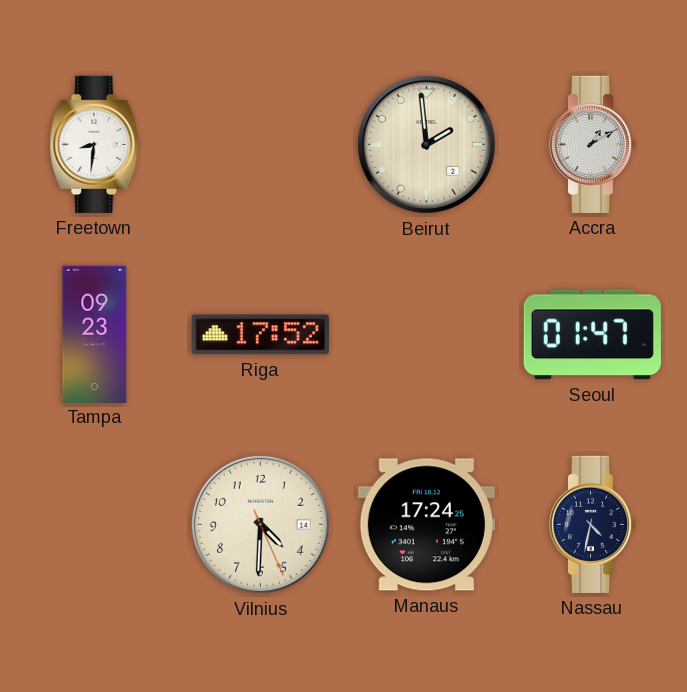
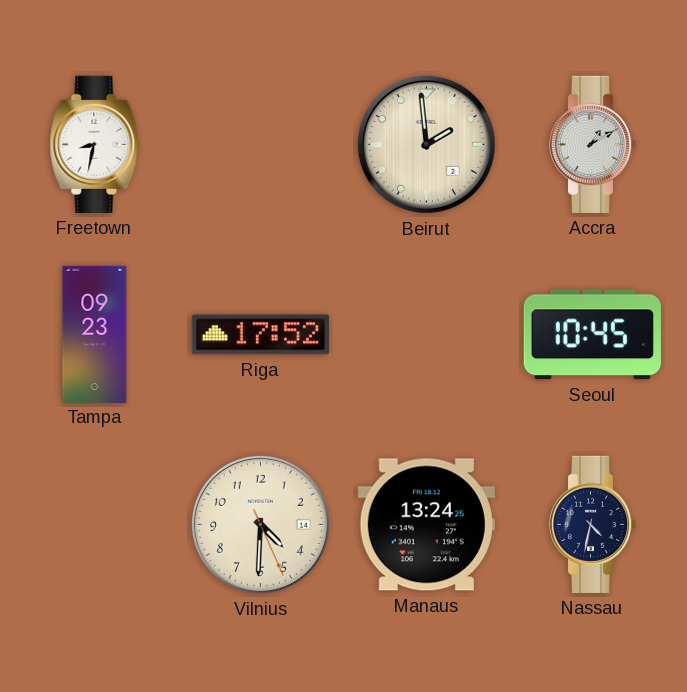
Freetown: 8:31 -> 8:32 (95, 144)
Seoul: 01:47 -> 10:45 (592, 335)
Manaus: 17:24 -> 13:24 (426, 525)
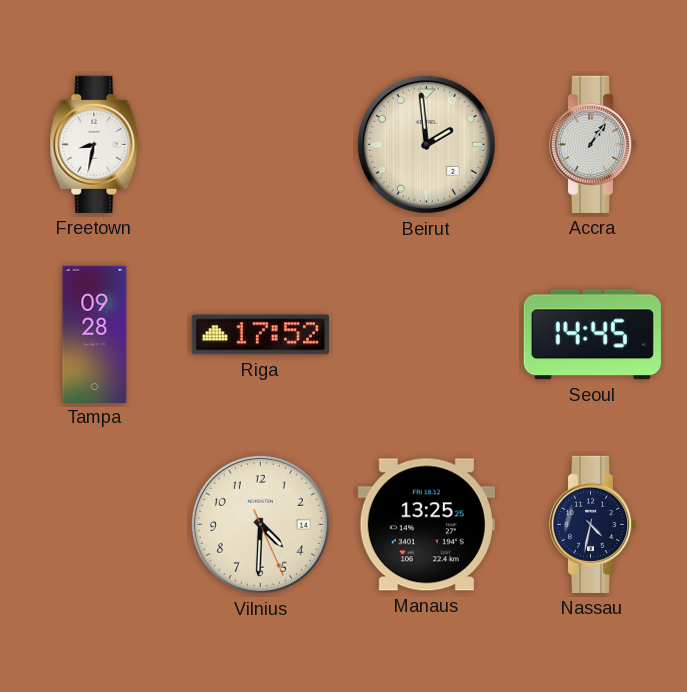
Accra: 1:10 -> 1:06 (593, 144)
Tampa: 09:23 -> 09:28 (95, 334)
Seoul: 10:45 -> 14:45 (592, 335)
Manaus: 13:24 -> 13:25 (426, 525)
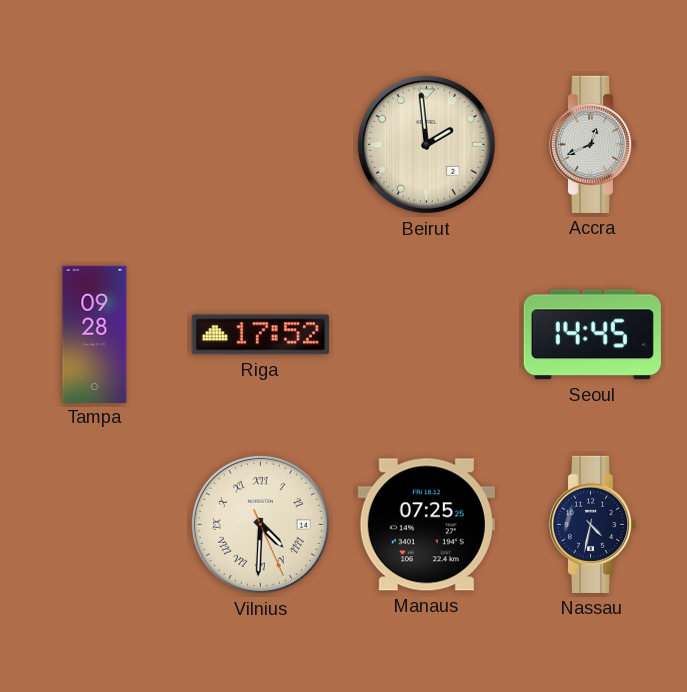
Freetown: 8:32 -> none (95, 144)
Accra: 1:06 -> 12:41 (593, 144)
Vilnius numerals: Arabic -> Roman (260, 524)
Manaus: 13:25 -> 07:25 (426, 525)
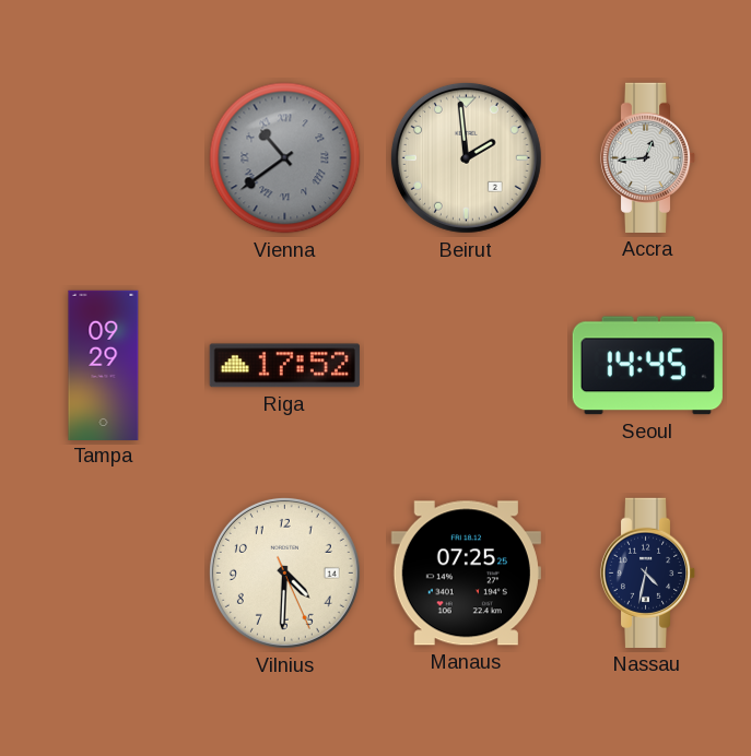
Vienna: none -> 10:39 (285, 158)
Accra: 12:41 -> 12:44 (648, 157)
Tampa: 09:28 -> 09:29 (104, 365)
Vilnius numerals: Roman -> Arabic (284, 572)
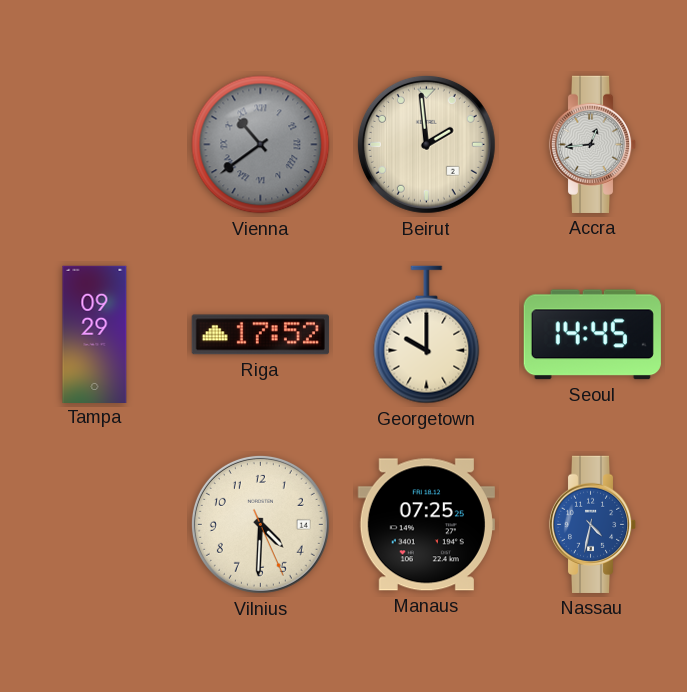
Georgetown: none -> 10:00 (427, 335)
Nassau dial: navy -> blue (593, 524)
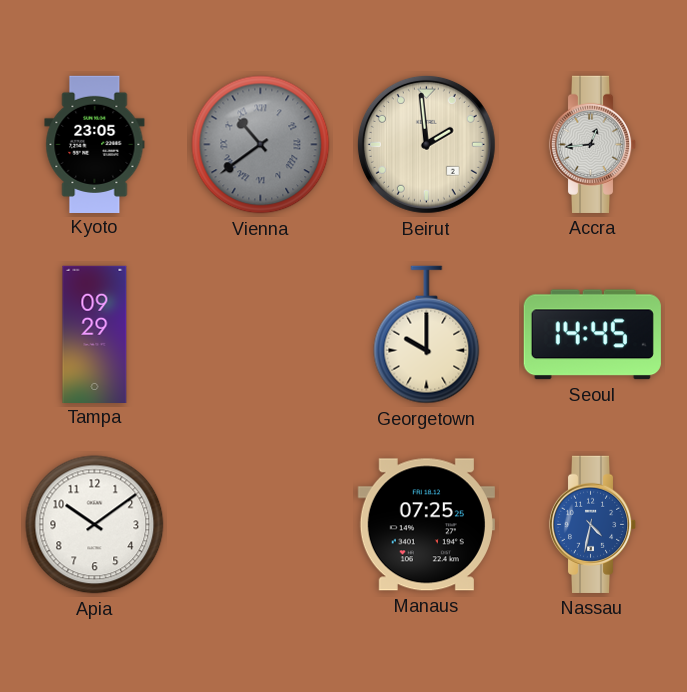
Kyoto: none -> 23:05 (95, 144)
Riga: 17:52 -> none (260, 335)
Apia: none -> 10:09 (95, 525)
Vilnius: 4:30 -> none (260, 524)
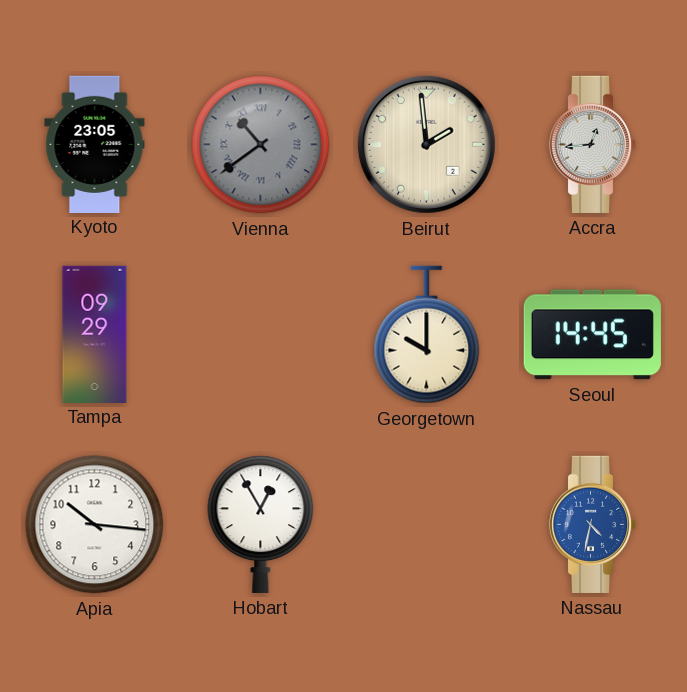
Apia: 10:09 -> 10:16 (95, 525)
Hobart: none -> 12:55 (261, 524)
Manaus: 07:25 -> none (426, 525)
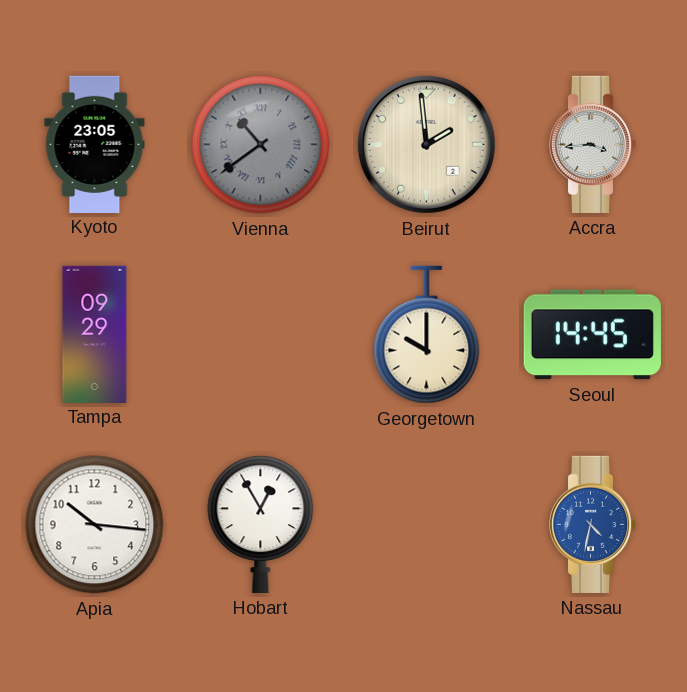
Accra: 12:44 -> 3:44 (593, 144)
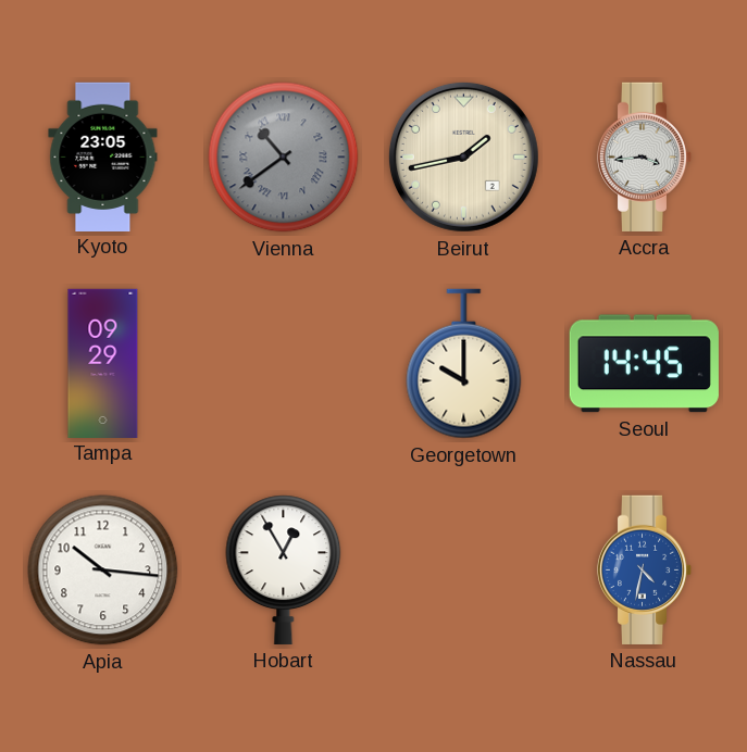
Beirut: 1:59 -> 1:43 (463, 156)
